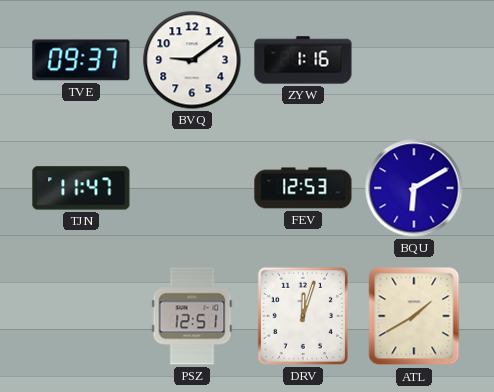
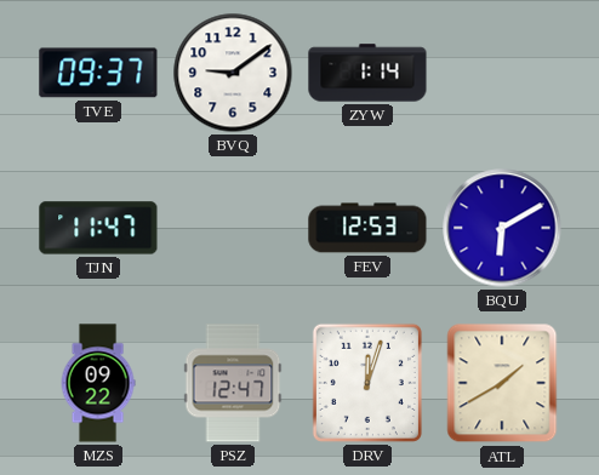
ZYW: 1:16 -> 1:14 (367, 73)
MZS: none -> 09:22 (98, 383)
PSZ: 12:51 -> 12:47 (233, 383)
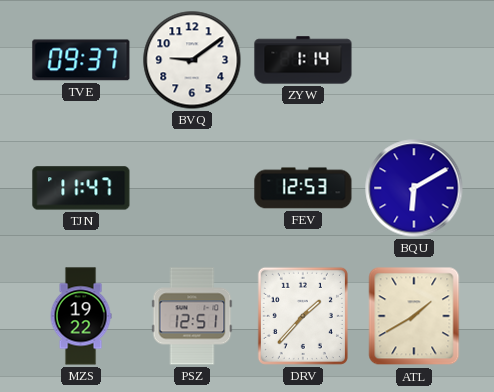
MZS: 09:22 -> 19:22 (81, 316)
PSZ: 12:47 -> 12:51 (192, 316)
DRV: 12:03 -> 1:37 (303, 316)
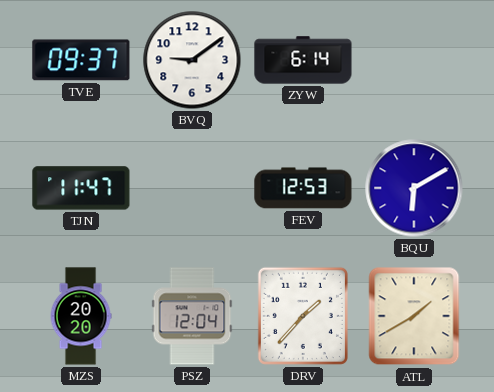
ZYW: 1:14 -> 6:14 (303, 60)
MZS: 19:22 -> 20:20 (81, 316)
PSZ: 12:51 -> 12:04 (192, 316)
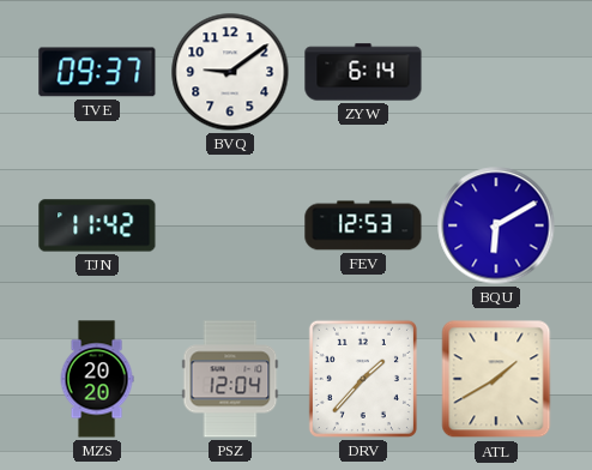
TJN: 11:47 -> 11:42 (97, 225)
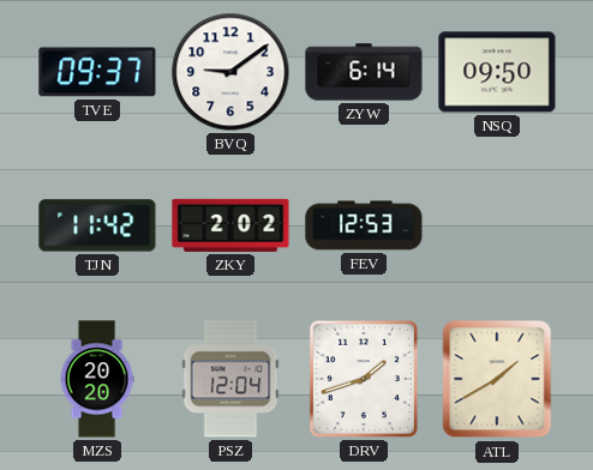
NSQ: none -> 09:50 (497, 72)
ZKY: none -> 2:02 (230, 225)
BQU: 6:10 -> none (496, 225)
DRV: 1:37 -> 1:42 (364, 379)
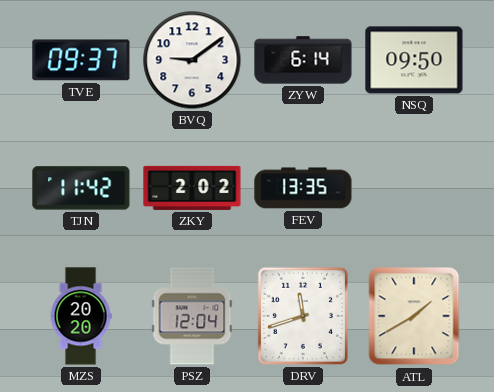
FEV: 12:53 -> 13:35 (303, 188)
DRV: 1:42 -> 11:42 (303, 316)
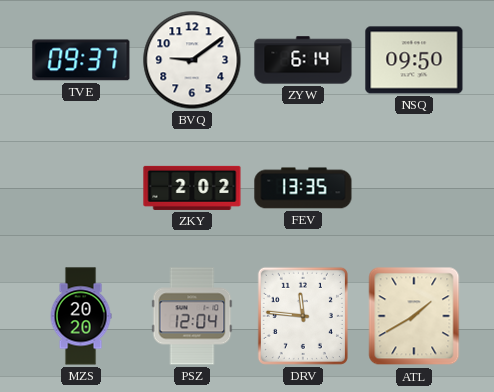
TJN: 11:42 -> none (81, 188)
DRV: 11:42 -> 11:46 (303, 316)
